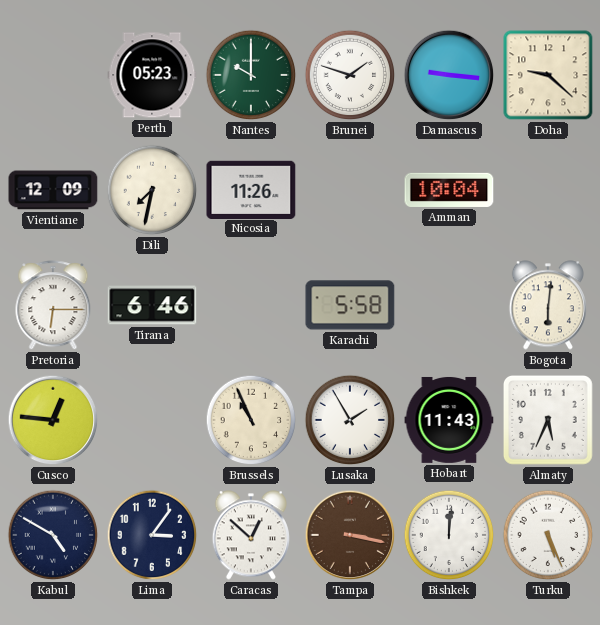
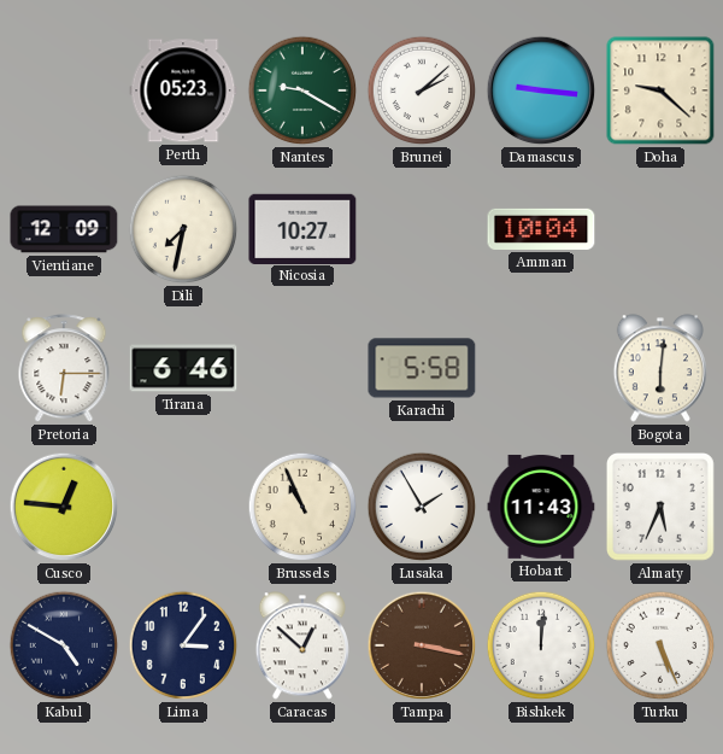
Nantes: 10:00 -> 9:20 (302, 90)
Brunei: 1:48 -> 2:08 (422, 90)
Nicosia: 11:26 -> 10:27 (302, 228)
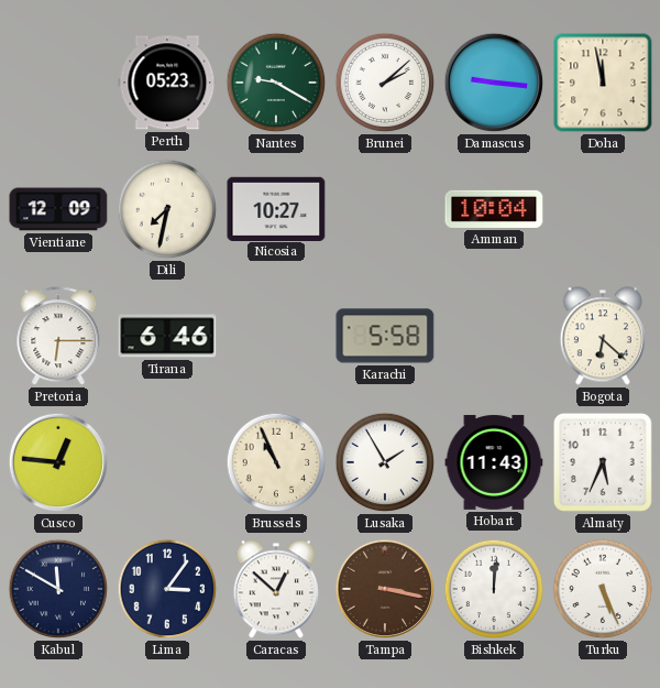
Doha: 9:22 -> 11:58 (603, 83)
Bogota: 6:01 -> 6:22 (603, 336)
Kabul: 4:50 -> 11:50 (58, 589)
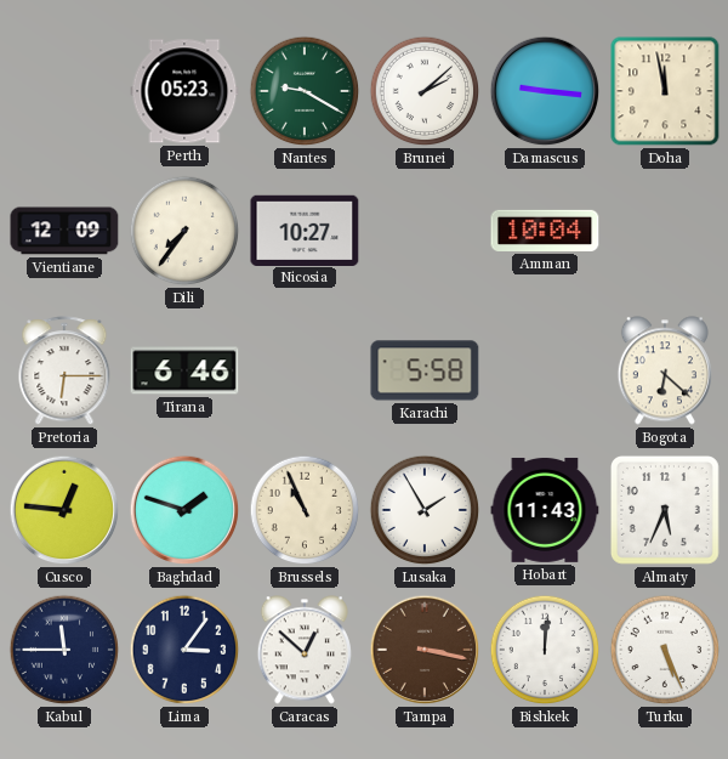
Dili: 7:32 -> 7:36 (184, 231)
Baghdad: none -> 1:48 (184, 510)
Kabul: 11:50 -> 11:45 (64, 650)
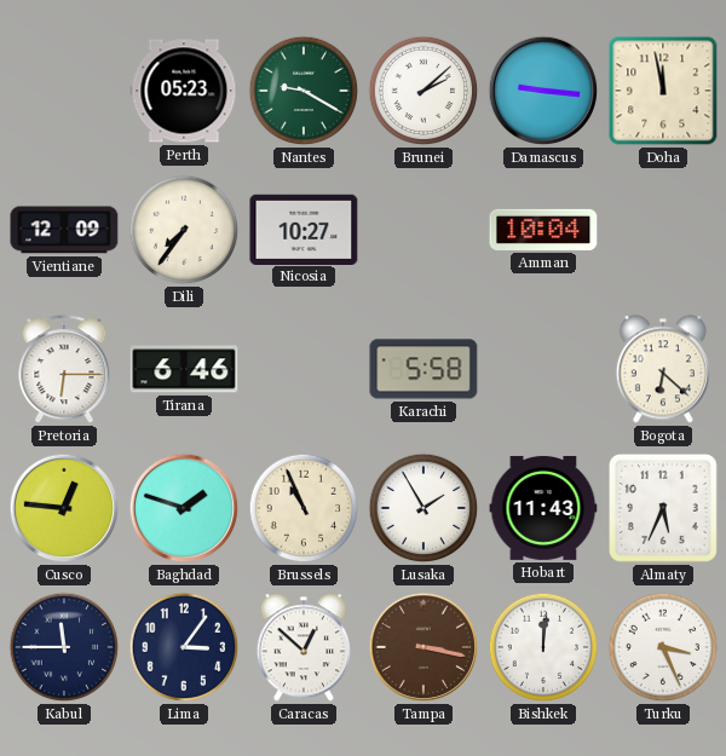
Turku: 5:26 -> 3:26 (663, 647)
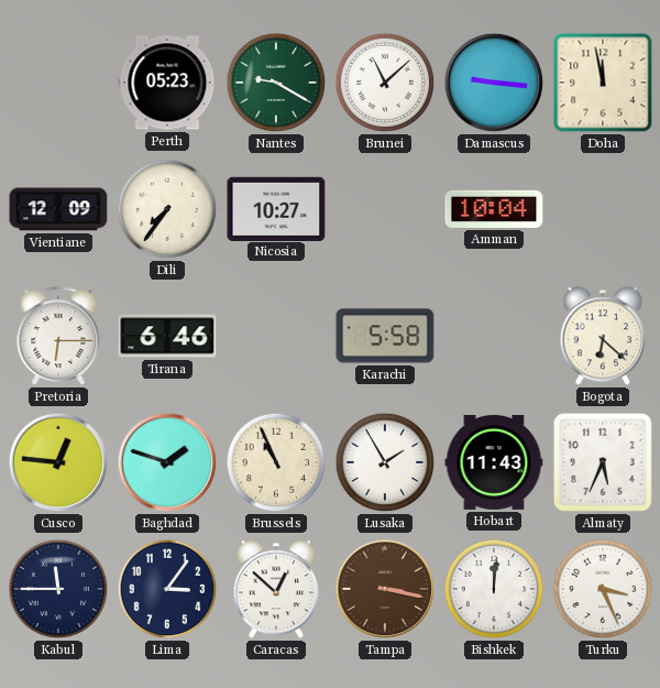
Brunei: 2:08 -> 11:08 (385, 83)
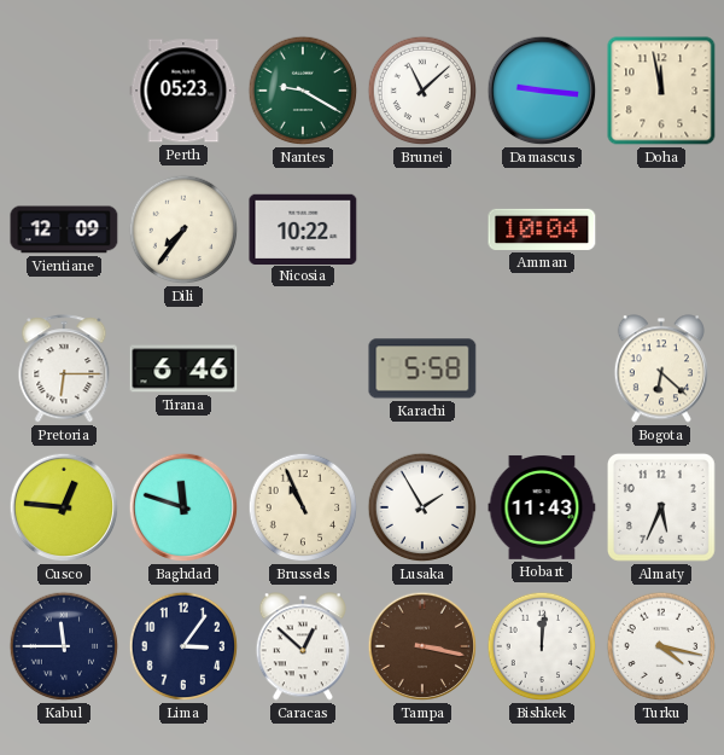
Nicosia: 10:27 -> 10:22 (303, 228)
Baghdad: 1:48 -> 11:48 (183, 507)
Turku: 3:26 -> 4:17 (661, 646)
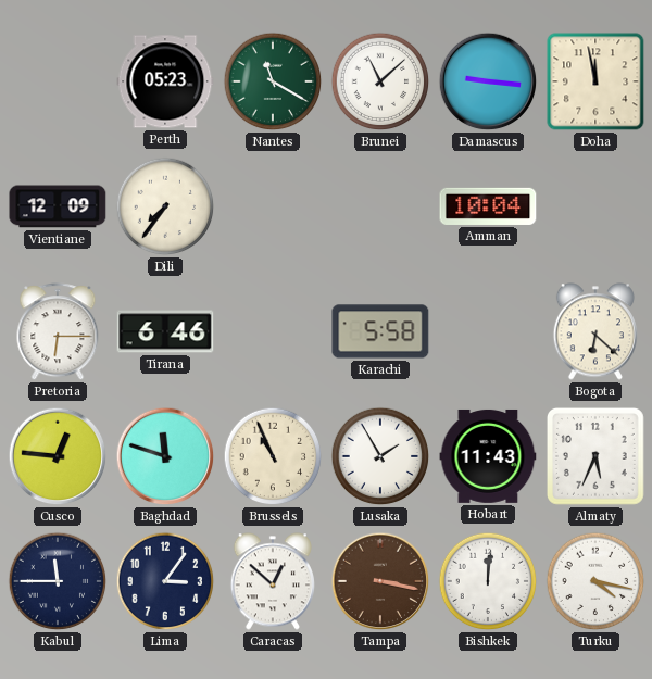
Nantes: 9:20 -> 11:20 (273, 81)
Nicosia: 10:22 -> none (303, 228)
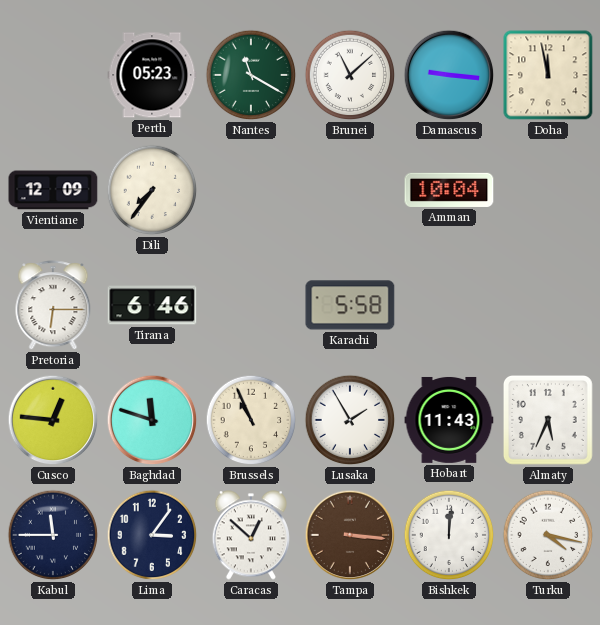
Bogota: 6:22 -> none (595, 331)
Tampa: 3:17 -> 3:16 (350, 535)
